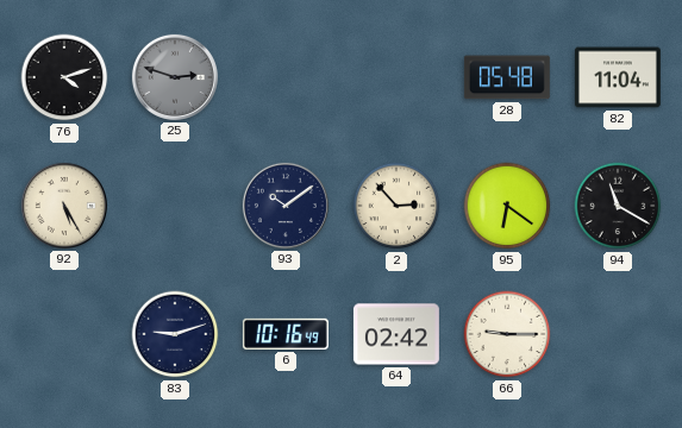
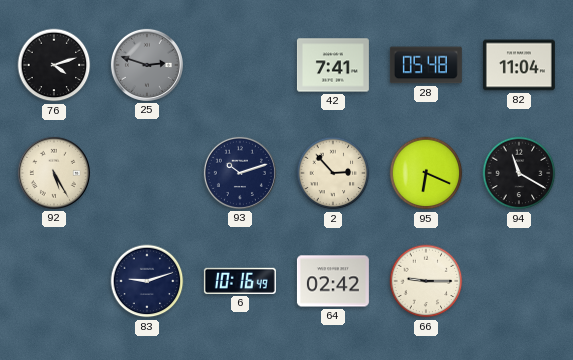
42: none -> 7:41 (333, 65)
93: 10:09 -> 10:12 (240, 173)
95: 6:21 -> 6:19 (426, 173)
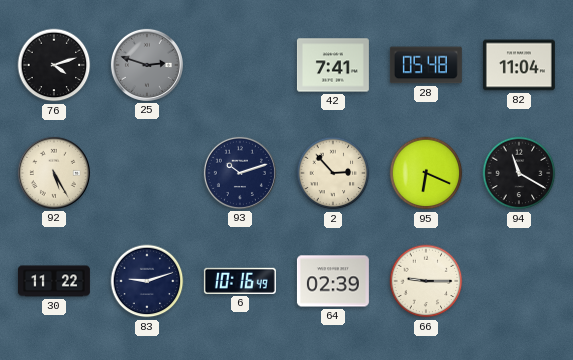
30: none -> 11:22 (54, 281)
64: 02:42 -> 02:39 (333, 281)
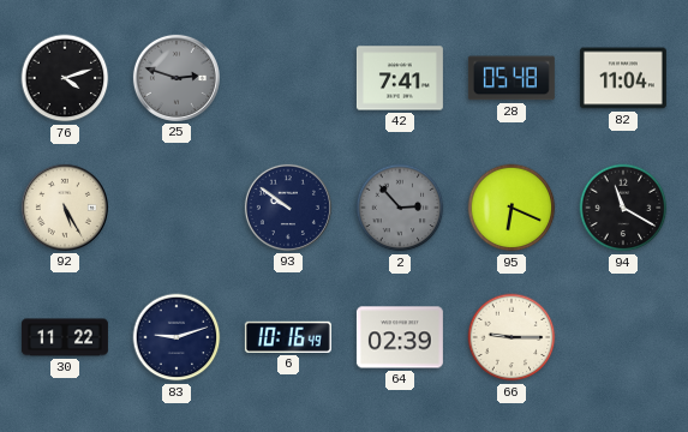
93: 10:12 -> 9:51 (288, 208)
2 dial: cream -> grey (400, 208)
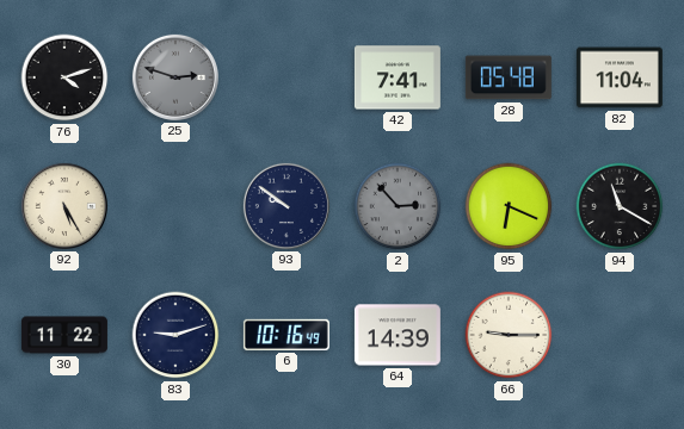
64: 02:39 -> 14:39 (398, 335)
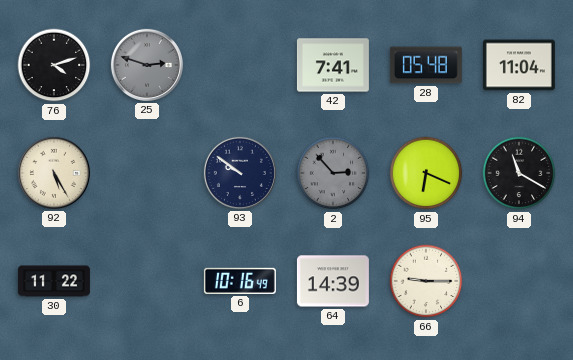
83: 9:12 -> none (175, 335)
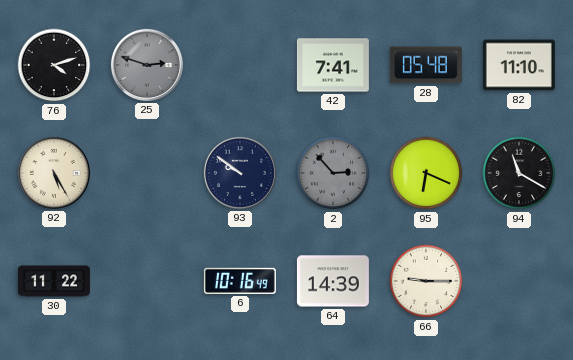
82: 11:04 -> 11:10 (519, 65)
